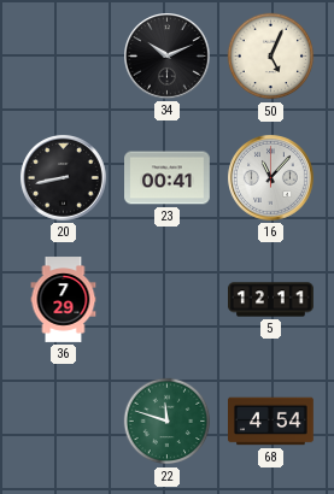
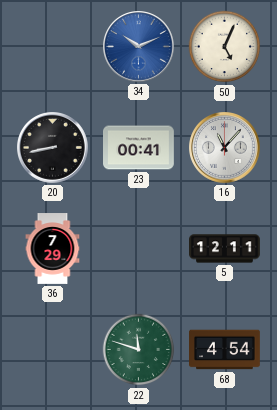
34 dial: black -> blue (139, 47)
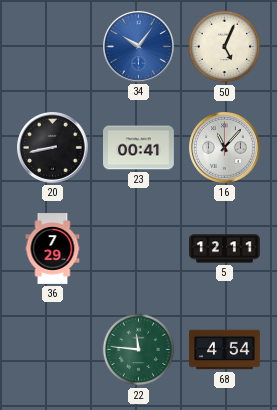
34: 10:11 -> 10:06 (139, 47)
22: 11:48 -> 11:46 (139, 350)
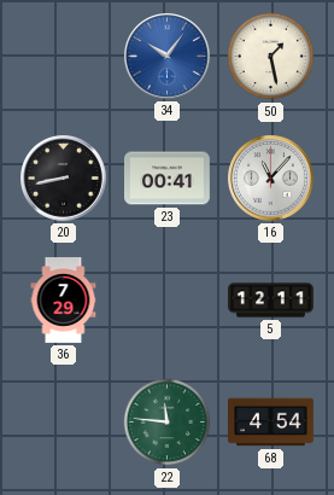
50: 5:04 -> 1:28 (271, 57)
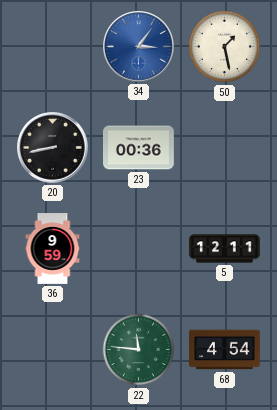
34: 10:06 -> 3:06 (139, 47)
23: 00:41 -> 00:36 (139, 148)
16: 11:07 -> none (271, 179)
36: 7:29 -> 9:59 (53, 249)
